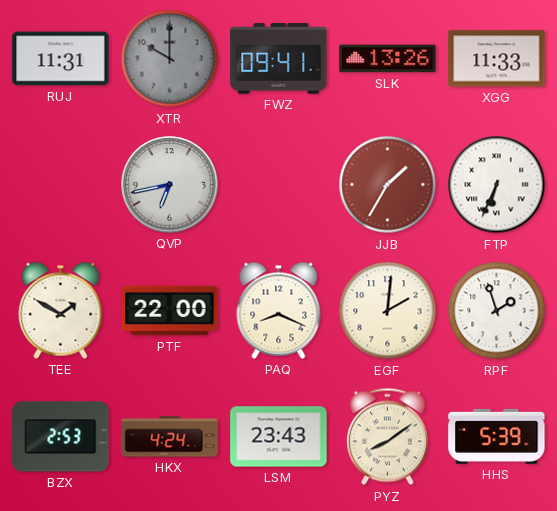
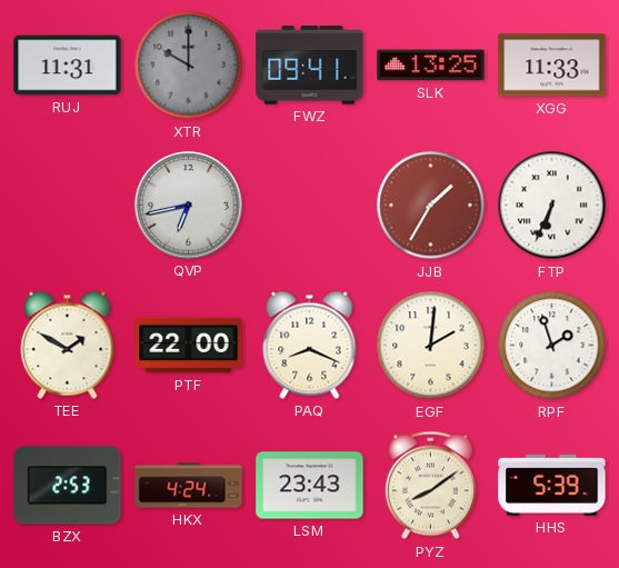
SLK: 13:26 -> 13:25 (431, 66)
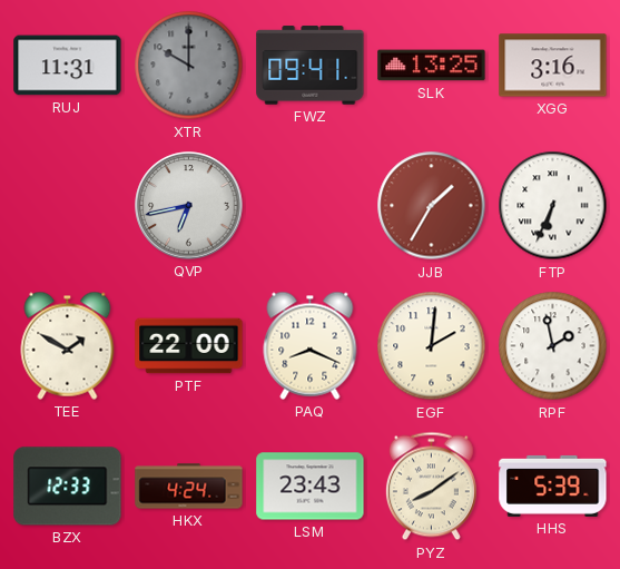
XGG: 11:33 -> 3:16 (553, 66)
RPF: 1:57 -> 1:58 (553, 346)
BZX: 2:53 -> 12:33 (68, 487)
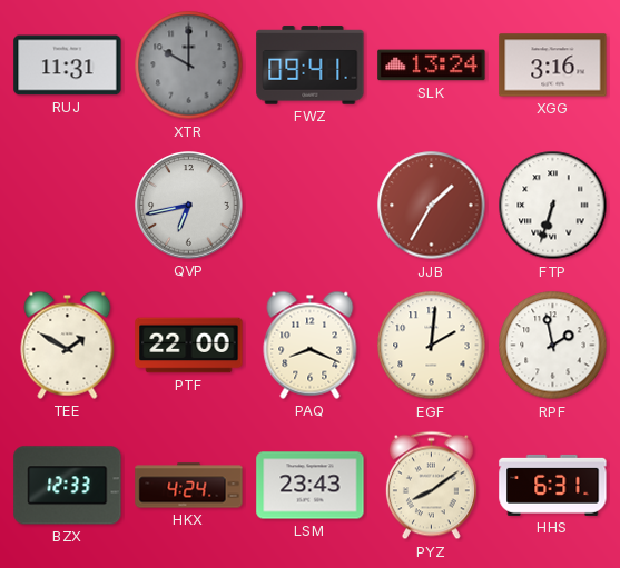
SLK: 13:25 -> 13:24 (432, 66)
FTP: 6:34 -> 6:33 (553, 206)
HHS: 5:39 -> 6:31 (553, 485)
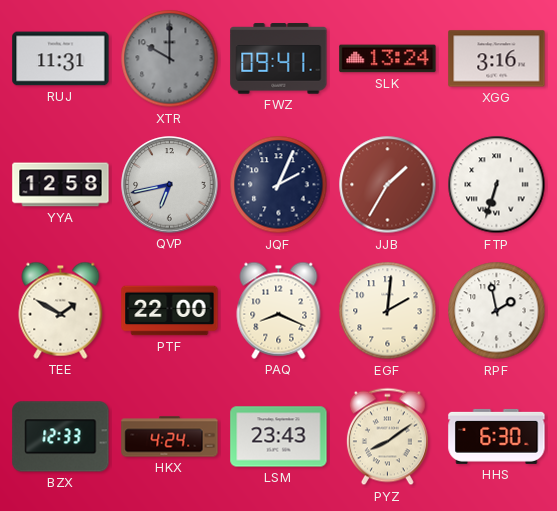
YYA: none -> 12:58 (61, 185)
JQF: none -> 2:04 (279, 185)
HHS: 6:31 -> 6:30 (497, 436)
